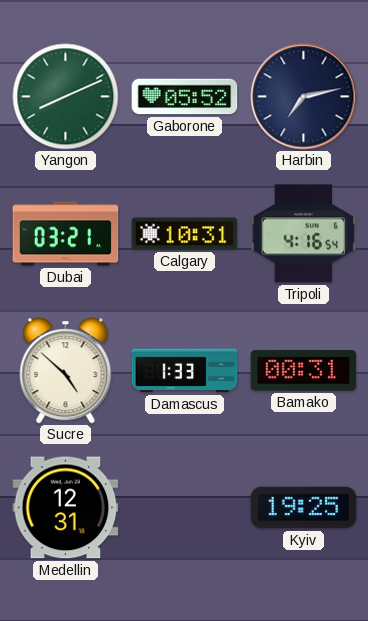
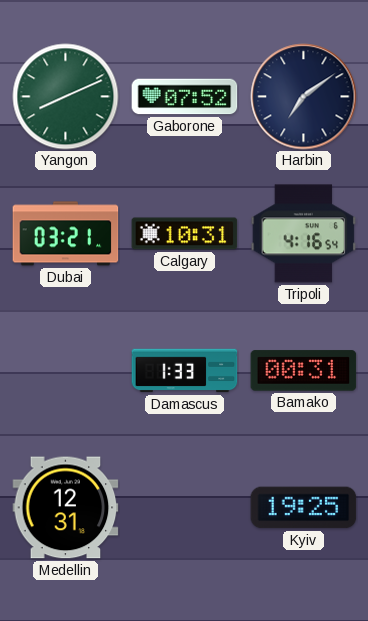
Gaborone: 05:52 -> 07:52 (185, 97)
Harbin: 7:13 -> 7:09 (304, 97)
Sucre: 4:52 -> none (66, 371)
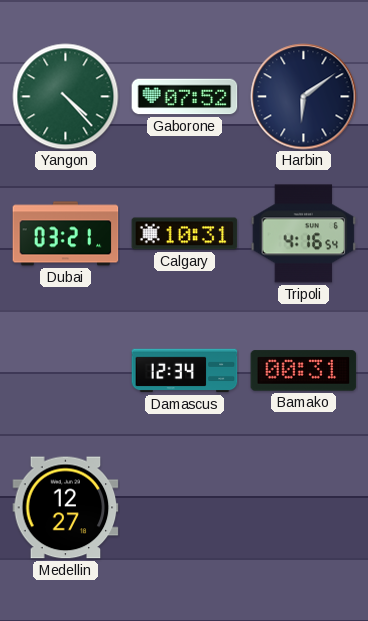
Yangon: 8:11 -> 4:23 (66, 97)
Harbin: 7:09 -> 6:09 (304, 97)
Damascus: 1:33 -> 12:34 (185, 371)
Medellin: 12:31 -> 12:27 (66, 508)
Kyiv: 19:25 -> none (304, 508)
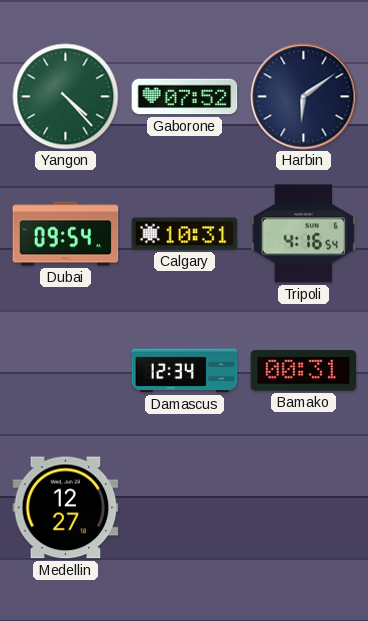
Dubai: 03:21 -> 09:54 (66, 234)
